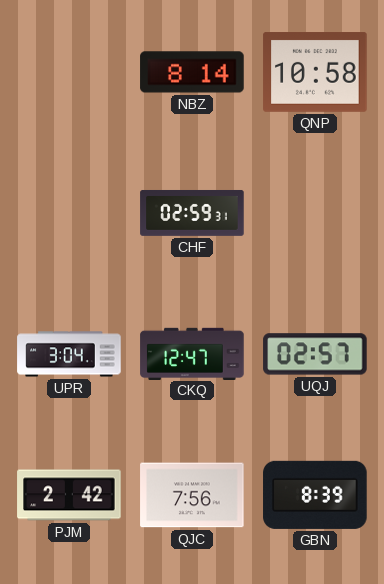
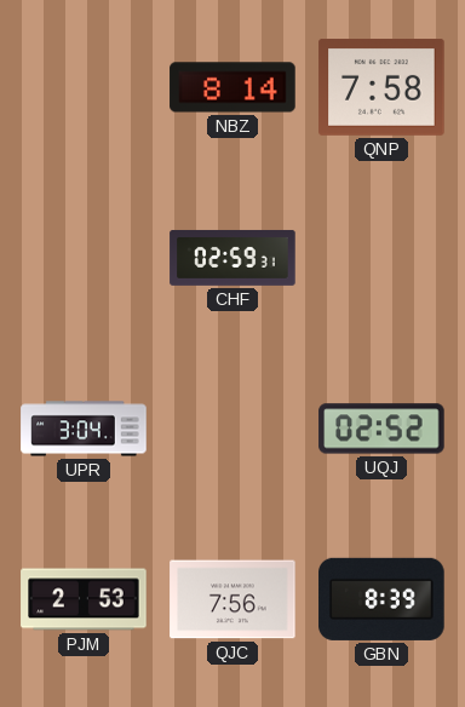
QNP: 10:58 -> 7:58 (381, 88)
CKQ: 12:47 -> none (192, 353)
UQJ: 02:57 -> 02:52 (381, 429)
PJM: 2:42 -> 2:53 (84, 599)
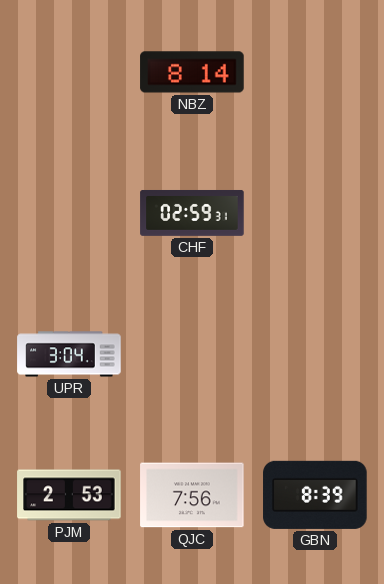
QNP: 7:58 -> none (381, 88)
UQJ: 02:52 -> none (381, 429)
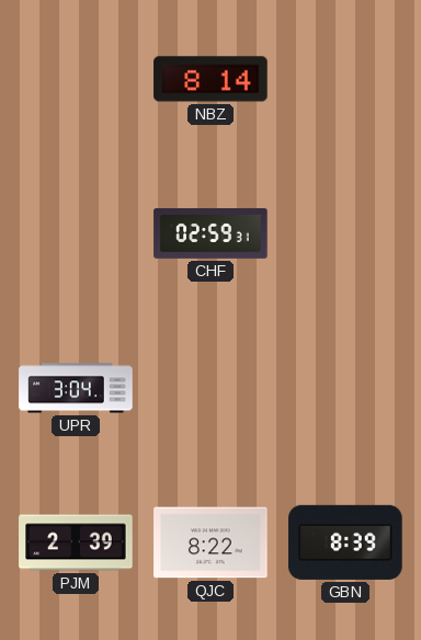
PJM: 2:53 -> 2:39 (76, 542)
QJC: 7:56 -> 8:22 (210, 542)
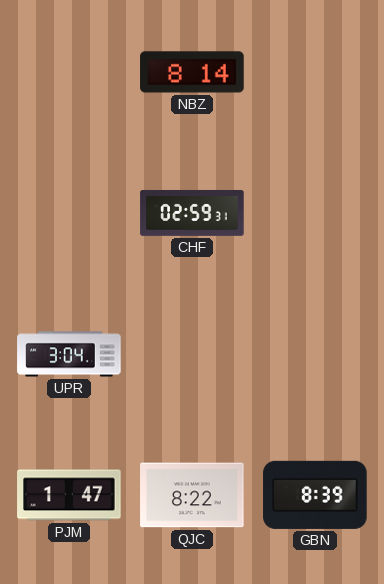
PJM: 2:39 -> 1:47 (69, 495)
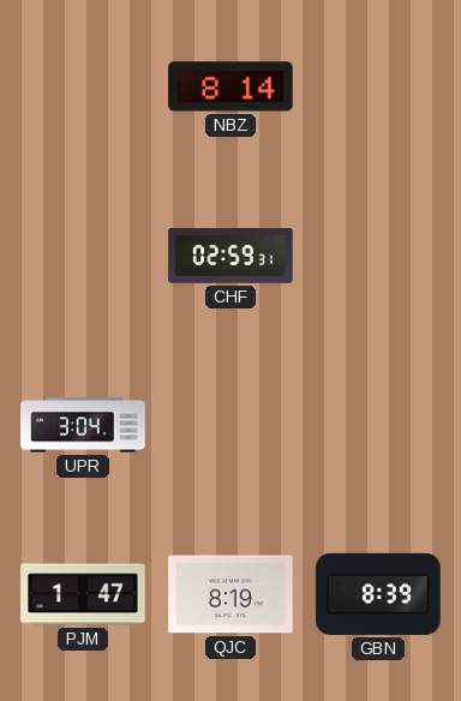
QJC: 8:22 -> 8:19 (230, 594)
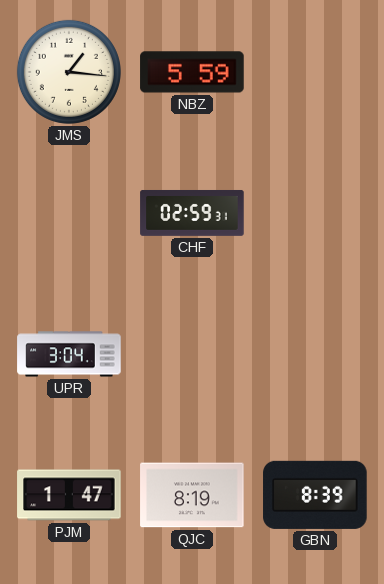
JMS: none -> 1:16 (69, 72)
NBZ: 8:14 -> 5:59 (192, 72)
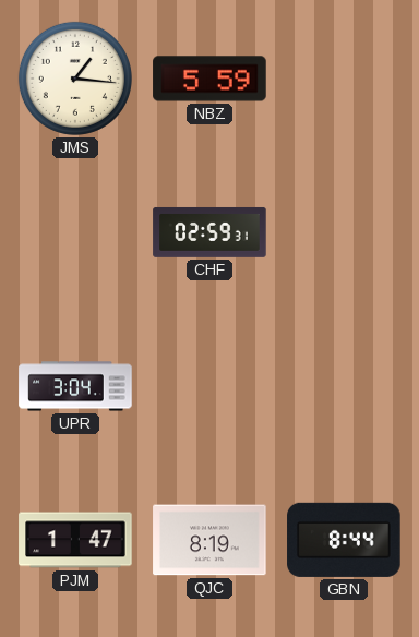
GBN: 8:39 -> 8:44 (344, 540)
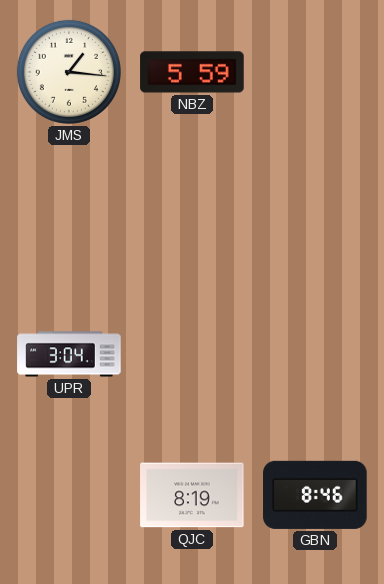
CHF: 02:59 -> none (209, 232)
PJM: 1:47 -> none (75, 540)
GBN: 8:44 -> 8:46 (315, 495)
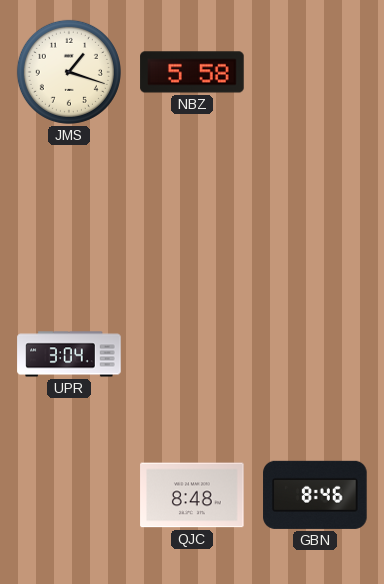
JMS: 1:16 -> 1:18 (69, 72)
NBZ: 5:59 -> 5:58 (192, 72)
QJC: 8:19 -> 8:48 (192, 495)
